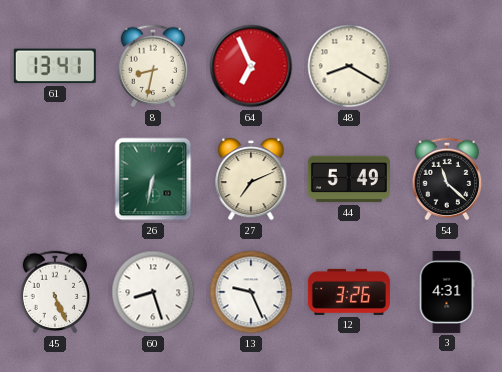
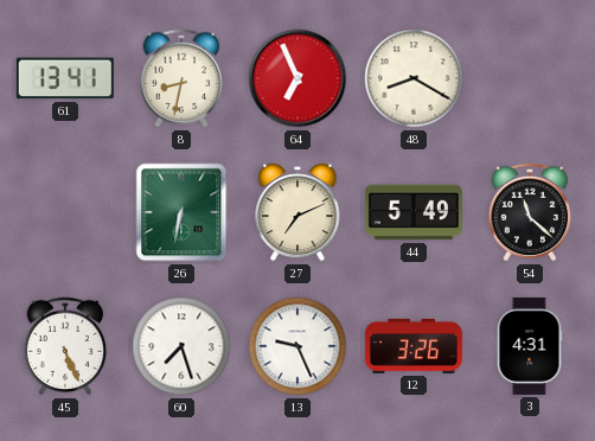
60: 8:27 -> 7:27 (181, 346)
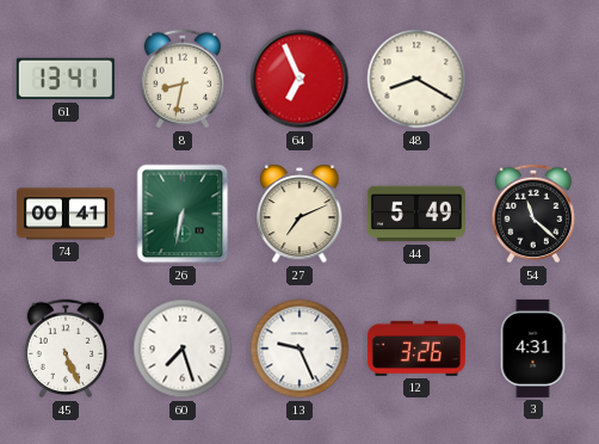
74: none -> 00:41 (66, 214)
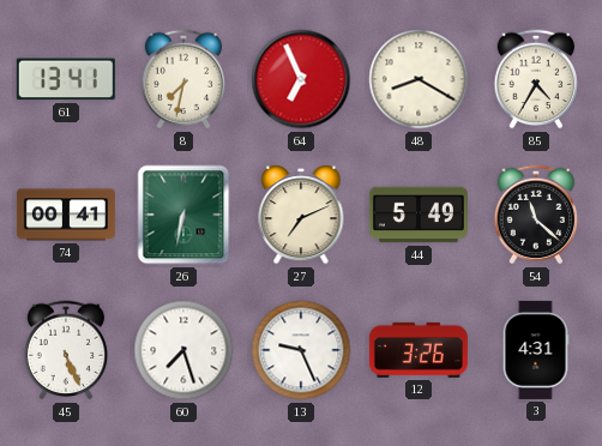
8: 8:32 -> 7:32 (183, 79)
85: none -> 4:35 (536, 79)
